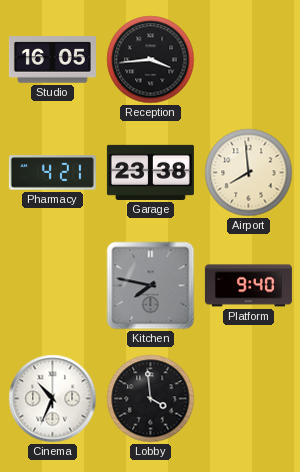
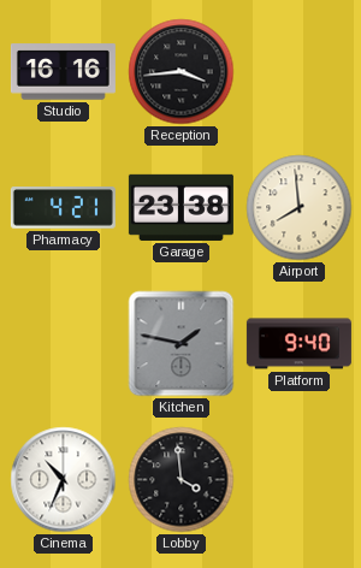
Studio: 16:05 -> 16:16 (63, 72)
Kitchen: 7:47 -> 1:47 (182, 344)
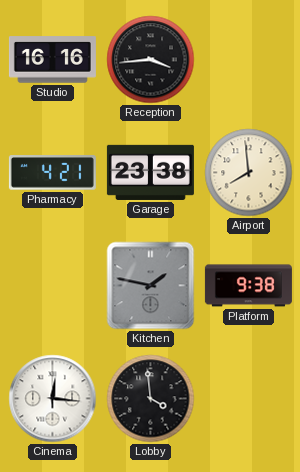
Platform: 9:40 -> 9:38 (248, 286)
Cinema: 10:34 -> 12:16 (53, 399)
